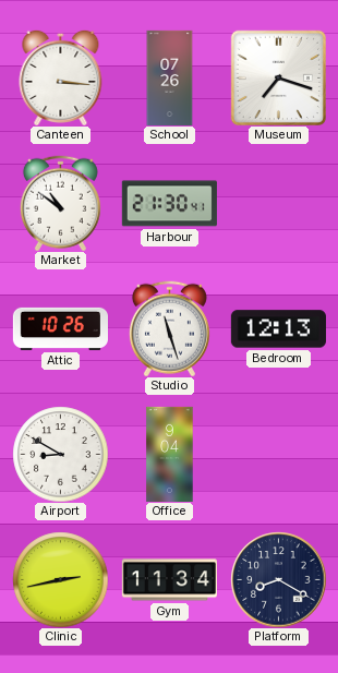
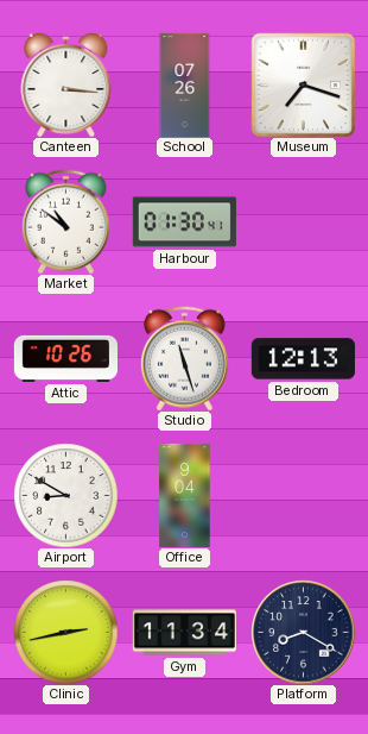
Harbour: 21:30 -> 01:30 (184, 222)
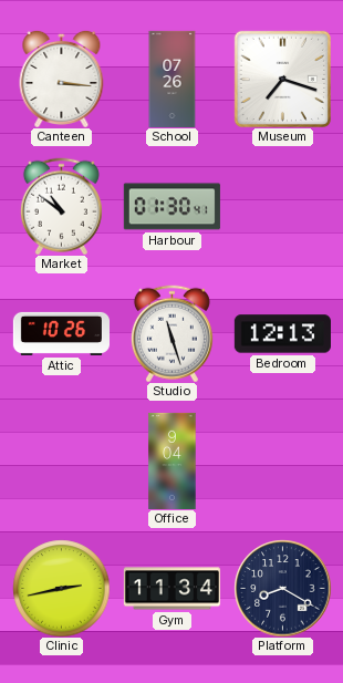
Airport: 8:50 -> none (65, 495)
